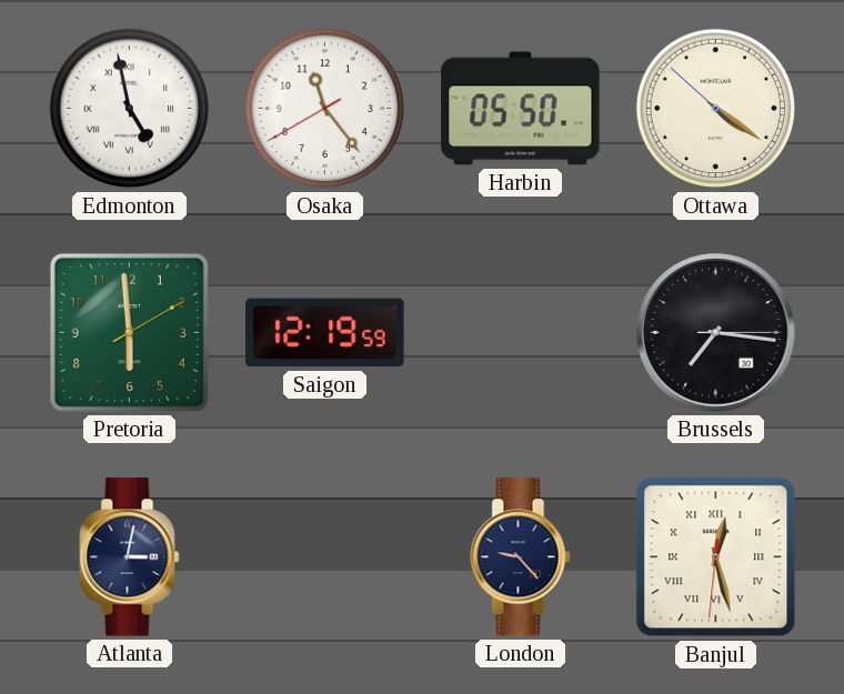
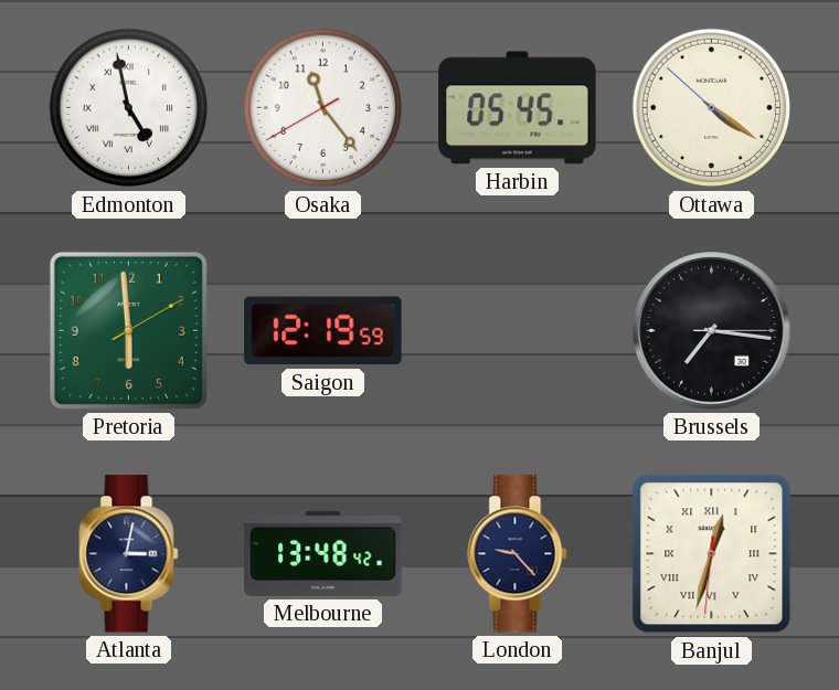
Harbin: 05:50 -> 05:45 (518, 108)
Melbourne: none -> 13:48 (323, 553)
Banjul: 12:27 -> 12:32 (712, 554)
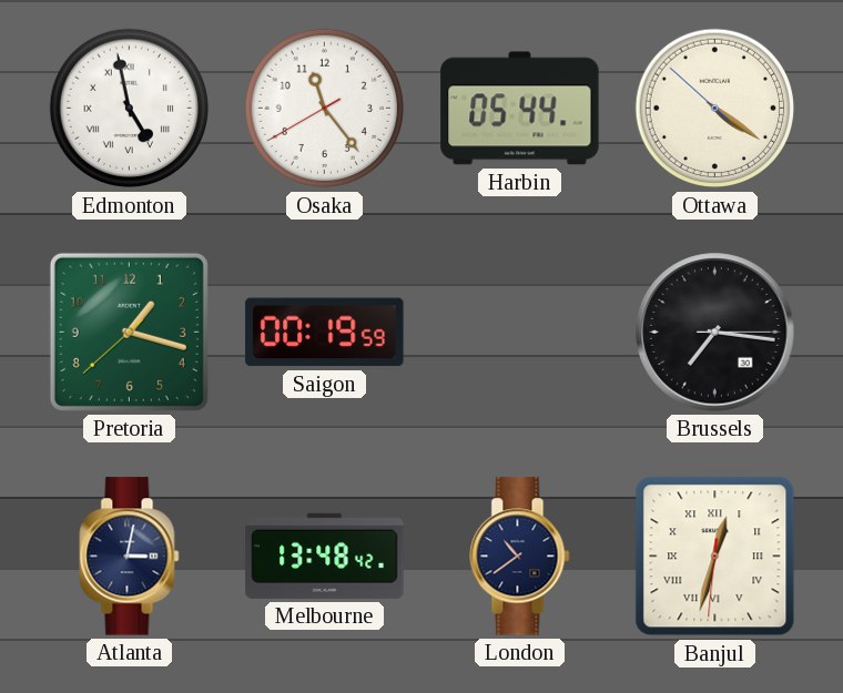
Harbin: 05:45 -> 05:44 (520, 109)
Pretoria: 5:59 -> 1:17 (129, 332)
Saigon: 12:19 -> 00:19 (325, 333)
London: 9:23 -> 10:39 (520, 557)
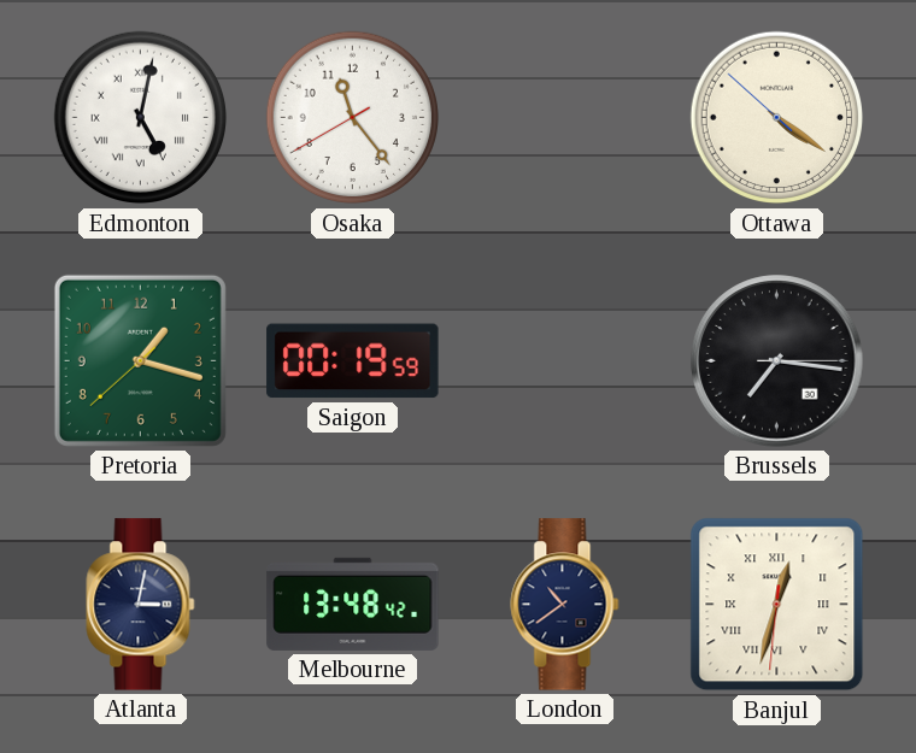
Edmonton: 4:58 -> 5:02 (141, 118)
Harbin: 05:44 -> none (520, 109)
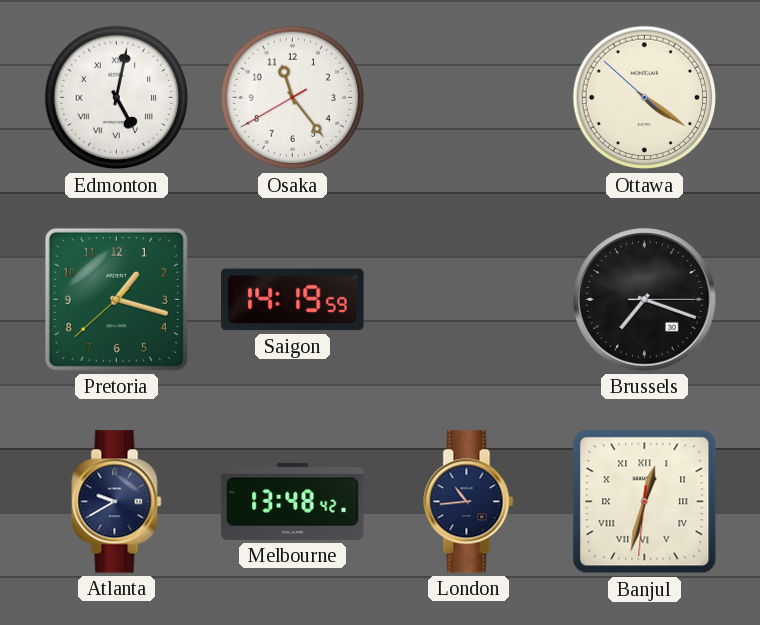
Saigon: 00:19 -> 14:19 (293, 300)
Brussels: 7:16 -> 7:18 (645, 300)
Atlanta: 3:02 -> 9:40 (117, 502)
London: 10:39 -> 10:44 (469, 502)
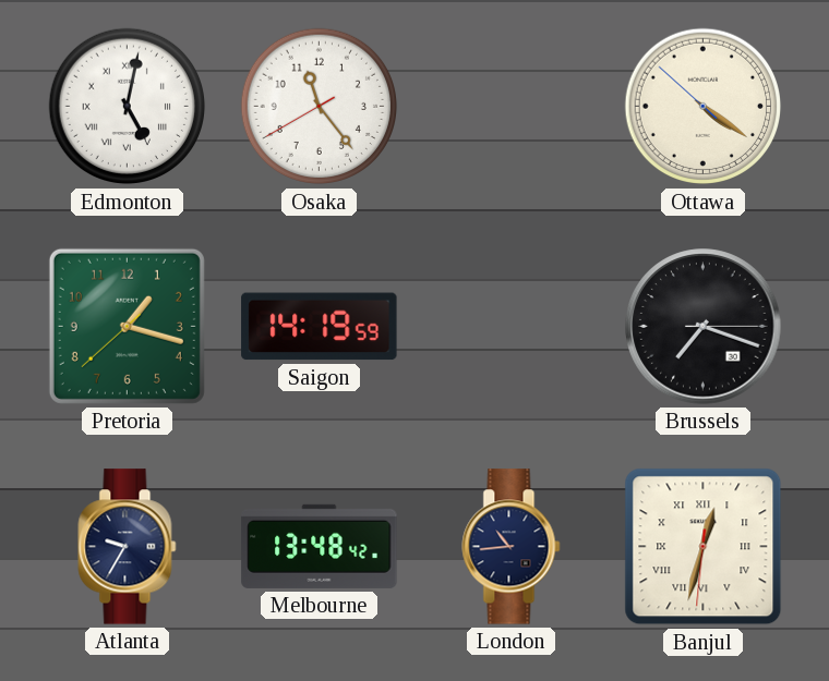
Atlanta: 9:40 -> 9:35 (128, 547)
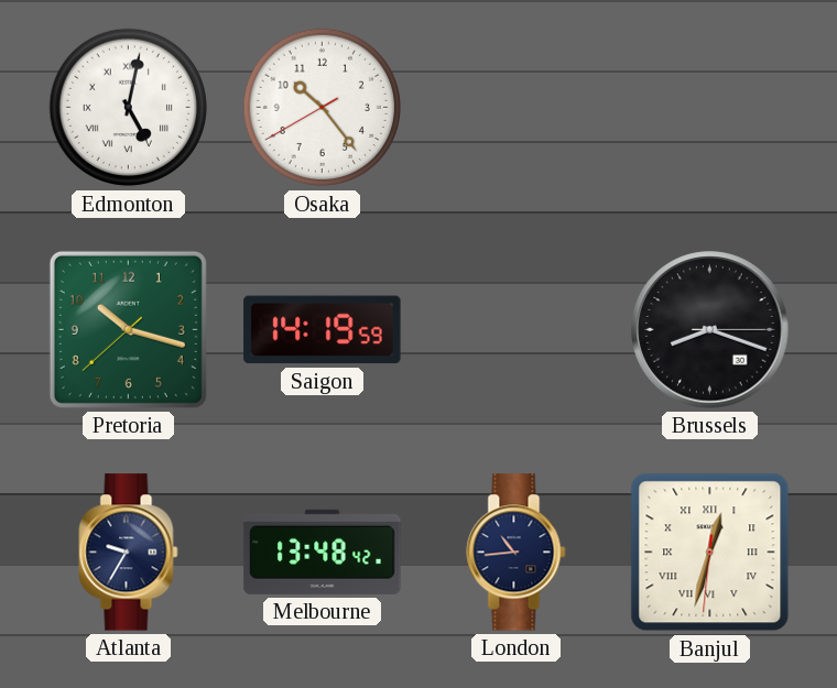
Osaka: 11:23 -> 10:23 (323, 108)
Ottawa: 4:20 -> none (704, 107)
Pretoria: 1:17 -> 10:17 (128, 329)
Brussels: 7:18 -> 8:18 (710, 330)
